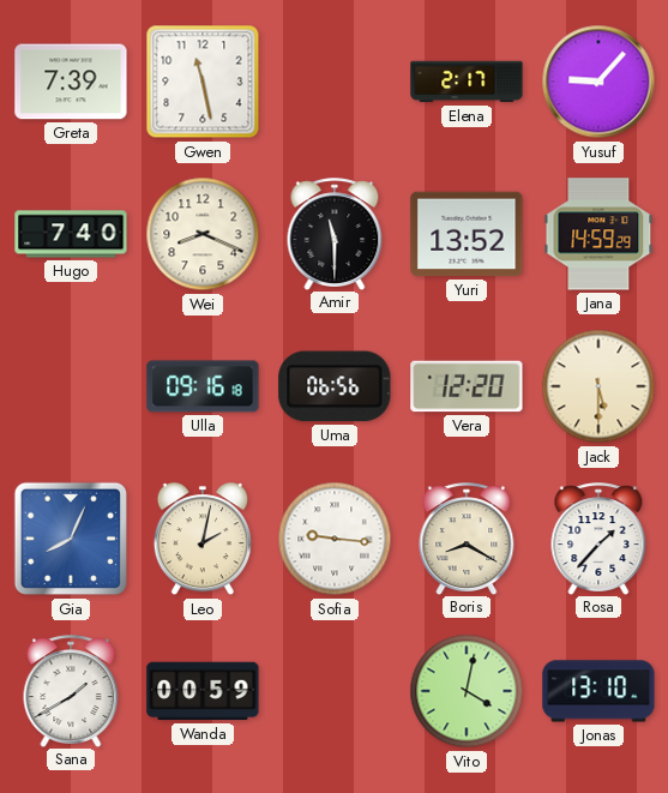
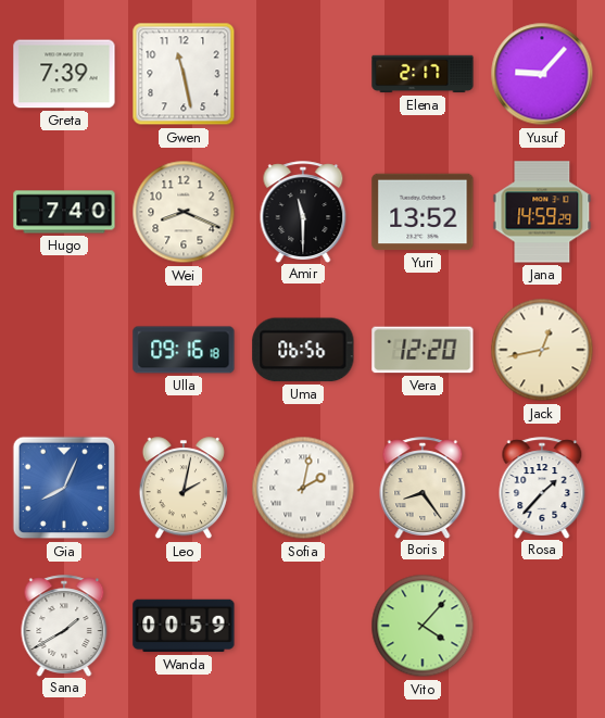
Jack: 5:30 -> 12:43 (542, 350)
Sofia: 9:16 -> 2:02 (303, 488)
Boris: 8:20 -> 8:24 (423, 488)
Vito: 4:02 -> 4:07 (423, 626)
Jonas: 13:10 -> none (598, 691)
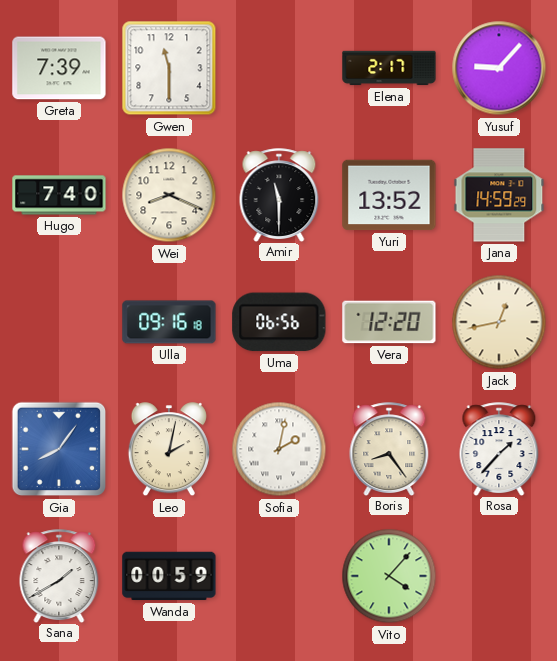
Gwen: 11:28 -> 11:30 (169, 68)
Gia: 8:04 -> 8:06 (59, 449)
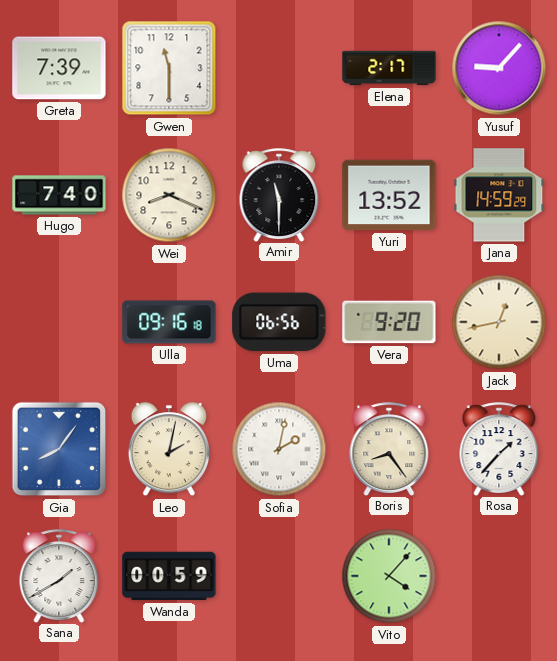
Vera: 12:20 -> 9:20 (389, 322)
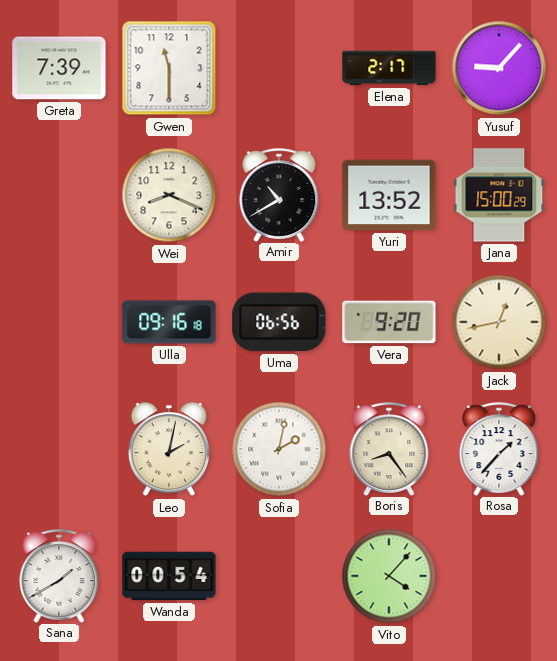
Hugo: 7:40 -> none (59, 195)
Amir: 11:30 -> 10:40 (279, 195)
Jana: 14:59 -> 15:00 (499, 195)
Gia: 8:06 -> none (59, 449)
Wanda: 00:59 -> 00:54 (169, 576)
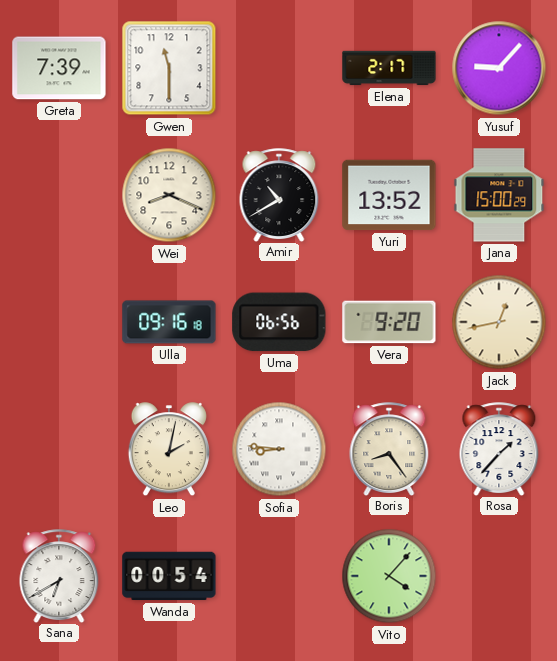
Sofia: 2:02 -> 8:46 (279, 449)
Sana: 1:40 -> 6:40 (59, 576)
